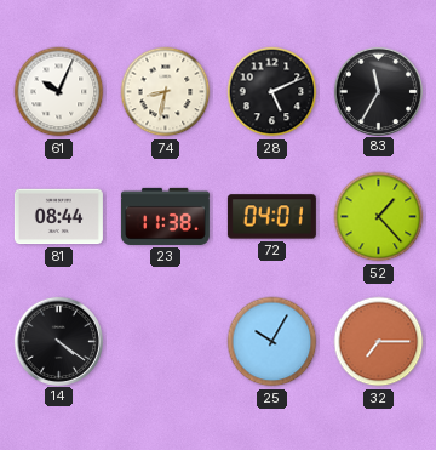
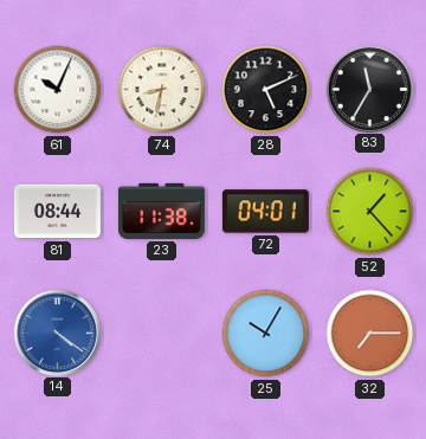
14 dial: black -> blue (57, 333)
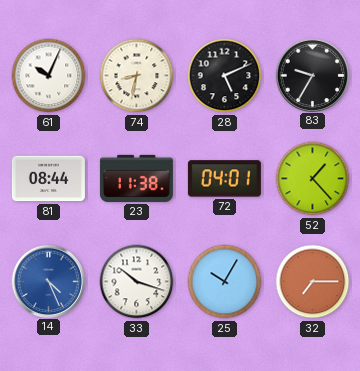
83: 11:35 -> 9:35 (312, 75)
14: 4:21 -> 4:26 (48, 281)
33: none -> 10:18 (137, 282)
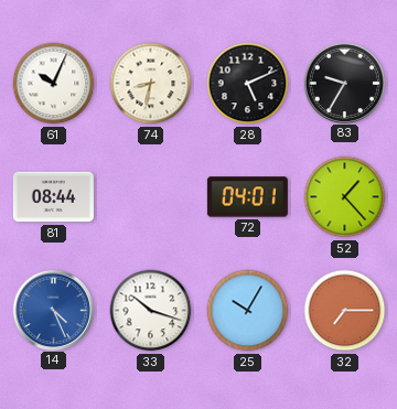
23: 11:38 -> none (136, 178)
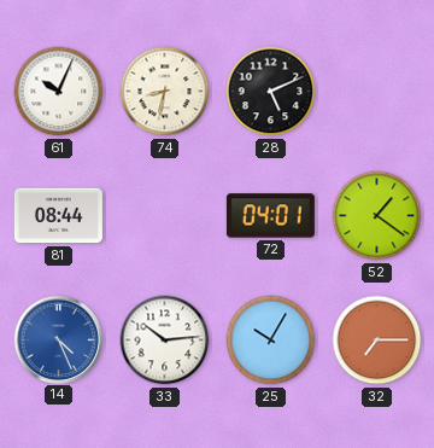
83: 9:35 -> none (344, 83)
52: 1:23 -> 1:21 (377, 216)
33: 10:18 -> 10:14 (165, 341)
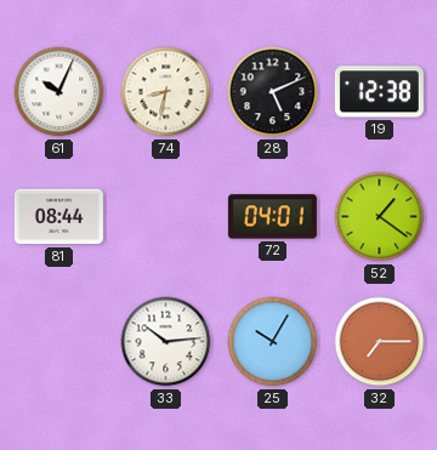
19: none -> 12:38 (379, 92)
14: 4:26 -> none (58, 339)
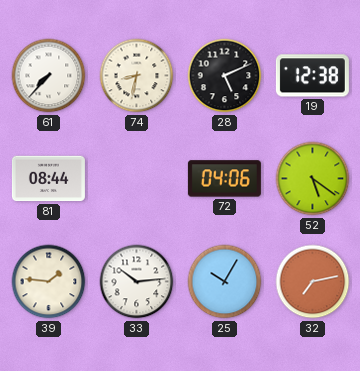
61: 10:04 -> 7:37 (49, 76)
72: 04:01 -> 04:06 (224, 179)
52: 1:21 -> 5:21 (313, 179)
39: none -> 1:46 (49, 282)
32: 7:15 -> 7:13 (313, 282)
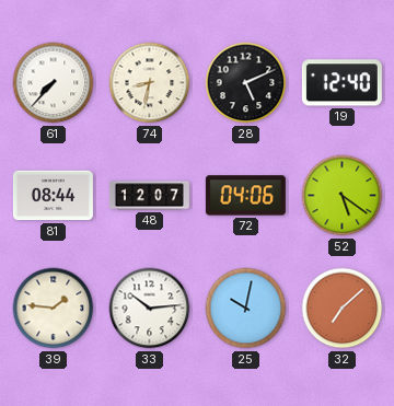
19: 12:38 -> 12:40 (341, 83)
48: none -> 12:07 (149, 196)
25: 10:05 -> 10:02 (246, 309)
32: 7:13 -> 7:08 (343, 309)
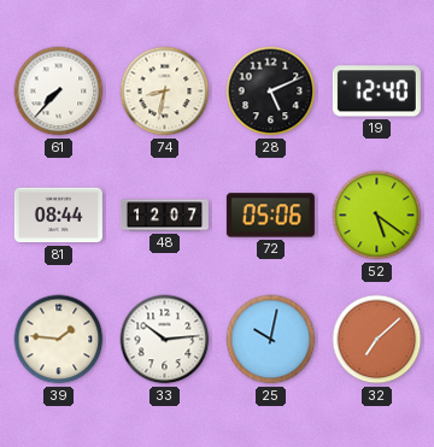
72: 04:06 -> 05:06 (270, 216)
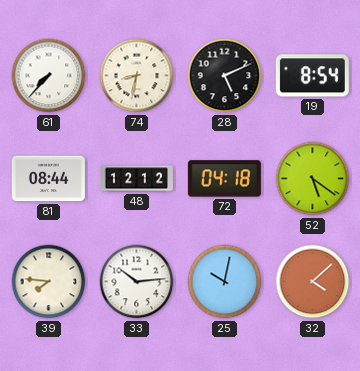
19: 12:40 -> 8:54 (312, 76)
48: 12:07 -> 12:12 (136, 179)
72: 05:06 -> 04:18 (224, 179)
39: 1:46 -> 7:46 (49, 282)
32: 7:08 -> 4:08 (313, 282)
